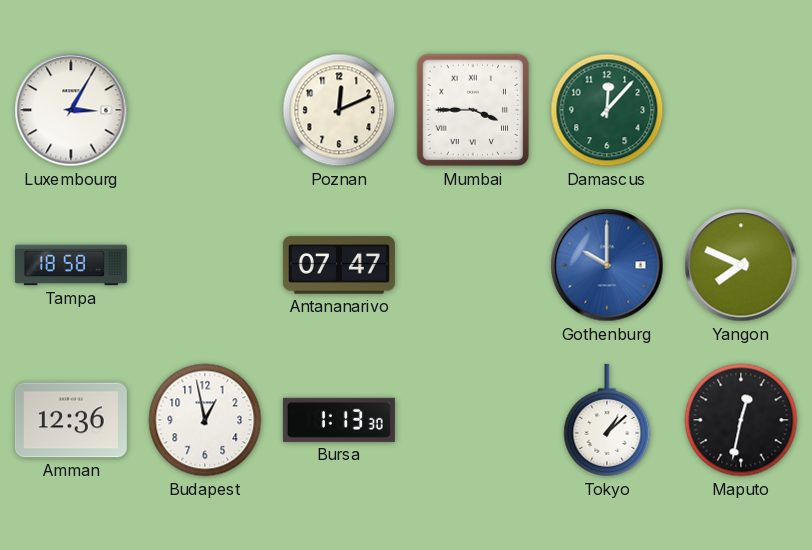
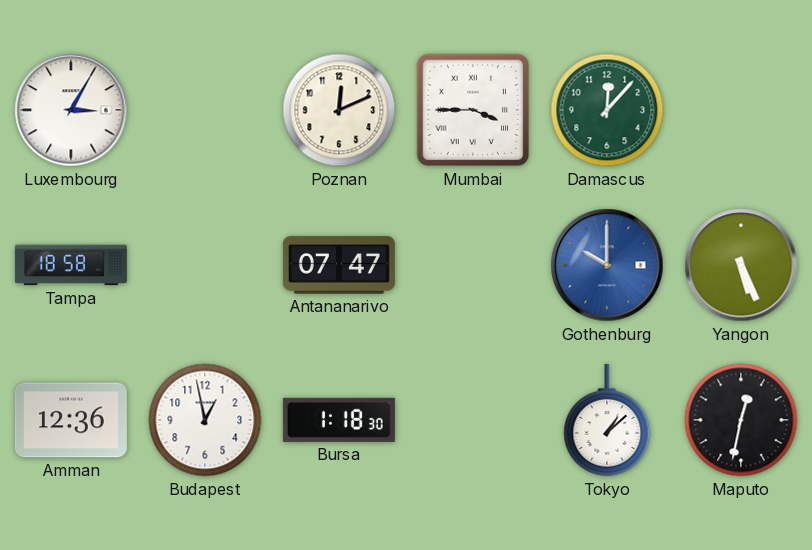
Yangon: 7:49 -> 5:26 (741, 265)
Bursa: 1:13 -> 1:18 (339, 420)
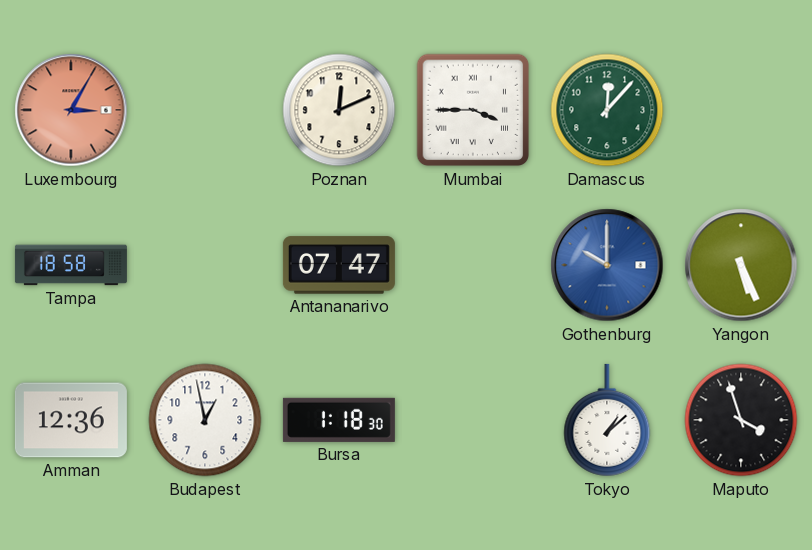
Luxembourg dial: white -> salmon (71, 110)
Maputo: 12:32 -> 3:57 (741, 420)
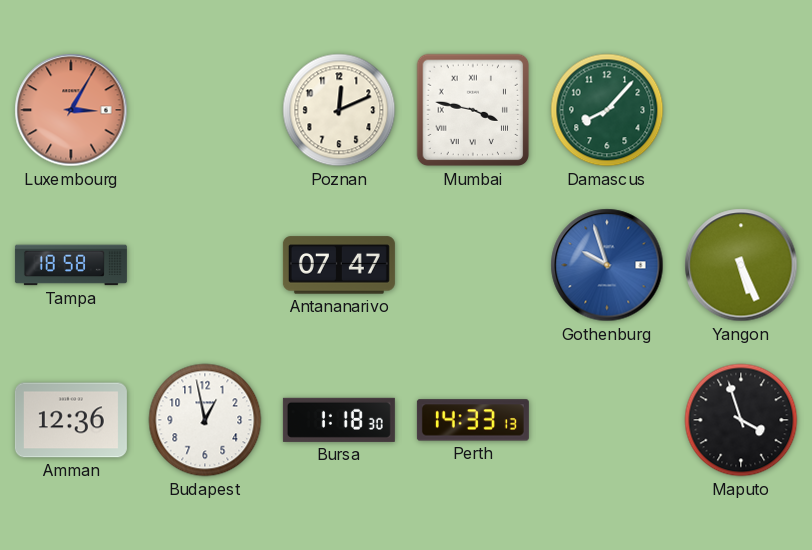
Mumbai: 3:45 -> 3:47 (473, 110)
Damascus: 12:07 -> 8:07 (607, 110)
Gothenburg: 10:00 -> 9:57 (607, 265)
Perth: none -> 14:33 (473, 420)
Tokyo: 1:08 -> none (607, 420)
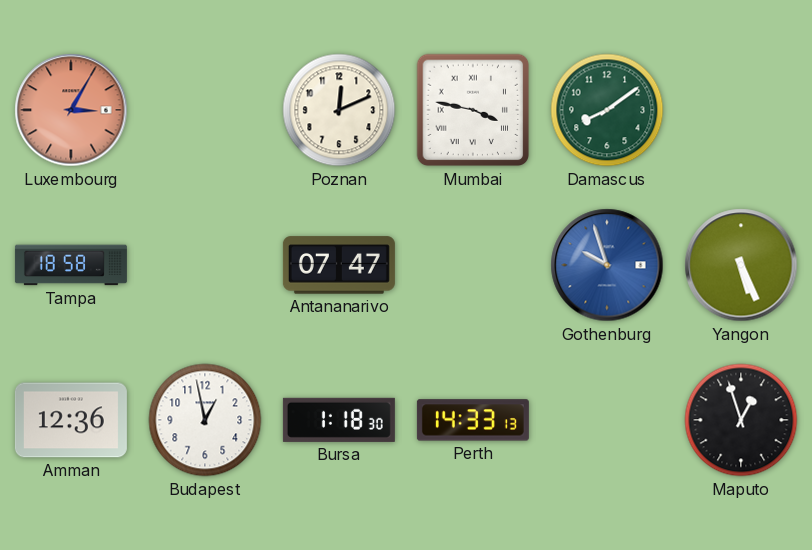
Damascus: 8:07 -> 8:09 (607, 110)
Maputo: 3:57 -> 12:57 (741, 420)
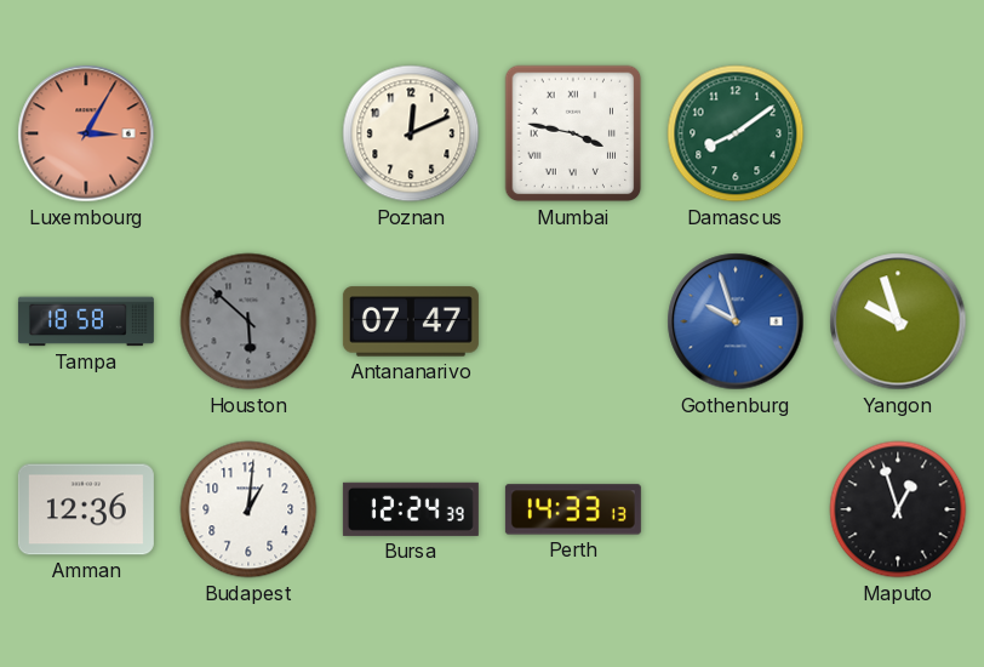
Houston: none -> 5:52 (248, 321)
Yangon: 5:26 -> 9:57 (898, 321)
Budapest: 12:58 -> 1:01 (248, 509)
Bursa: 1:18 -> 12:24 (411, 509)
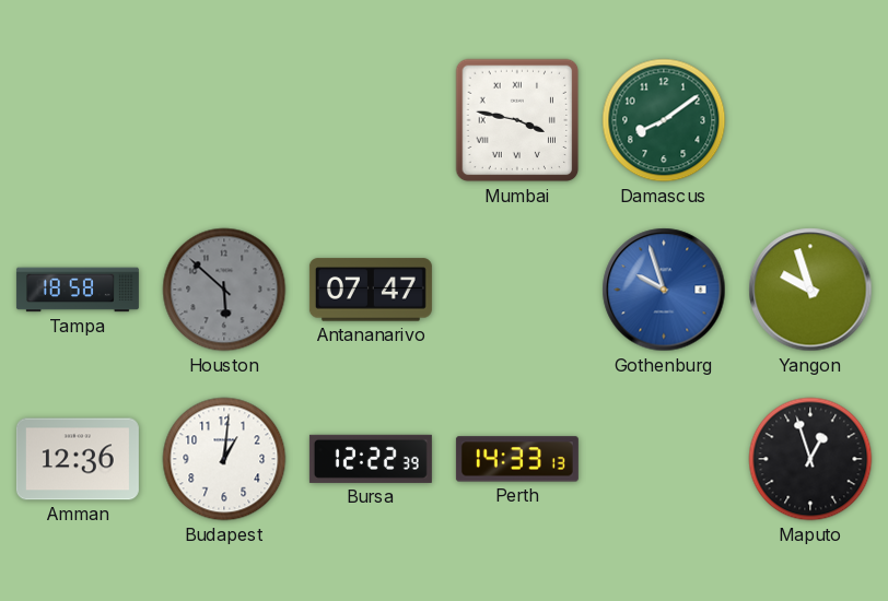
Luxembourg: 3:05 -> none (86, 133)
Poznan: 12:11 -> none (411, 133)
Bursa: 12:24 -> 12:22 (371, 459)
